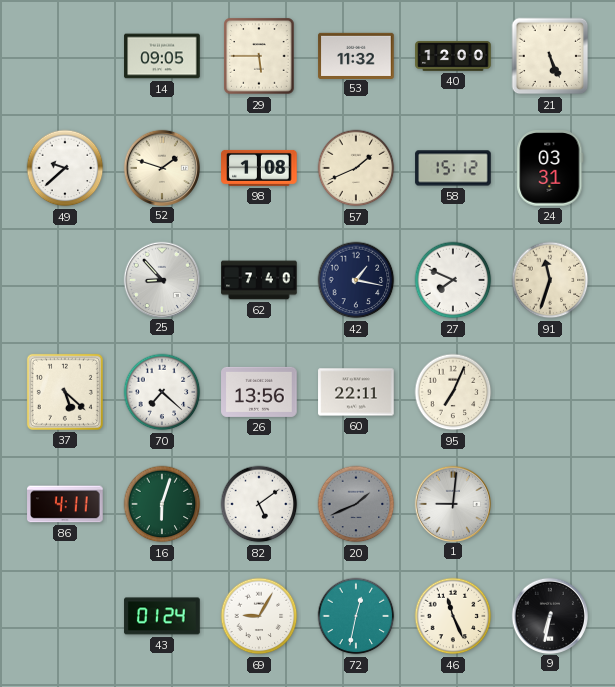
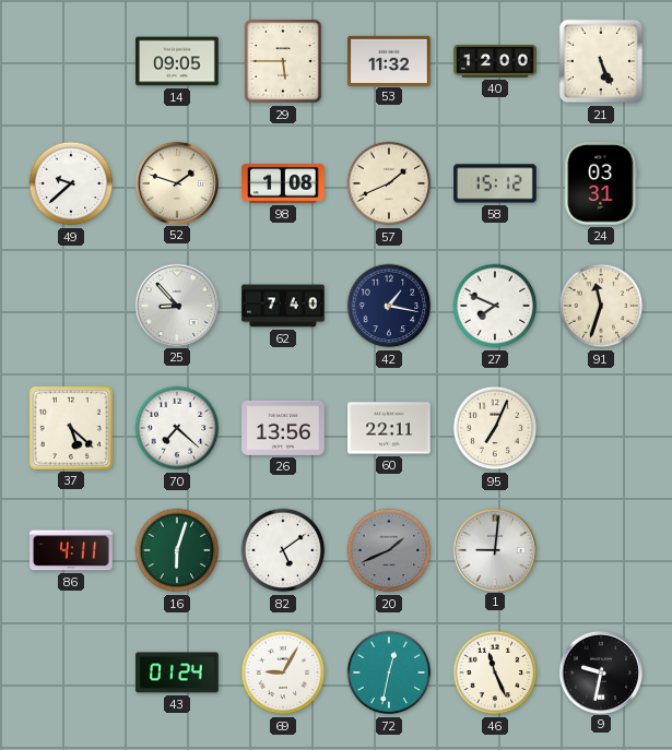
9: 6:32 -> 9:32 (600, 671)
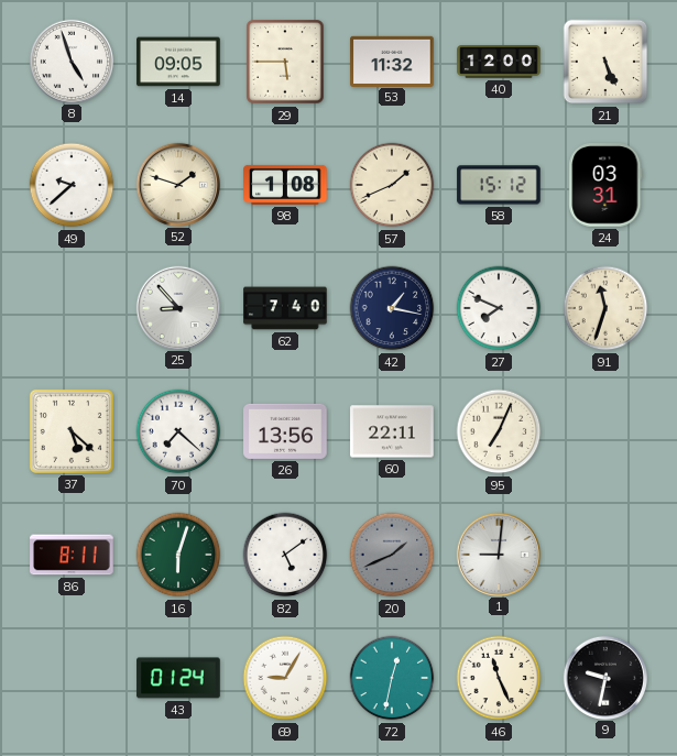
8: none -> 4:57 (70, 61)
86: 4:11 -> 8:11 (72, 555)
